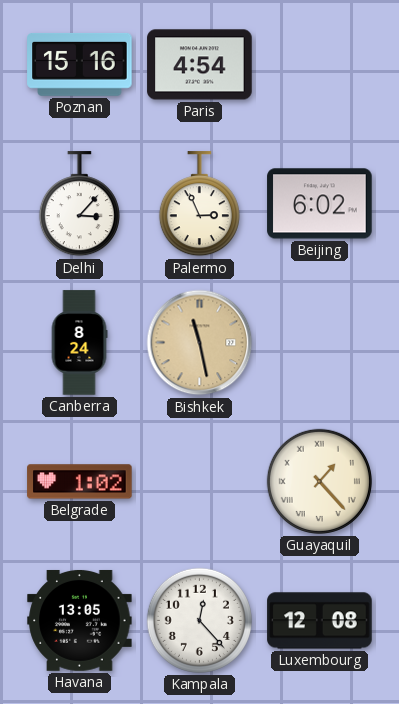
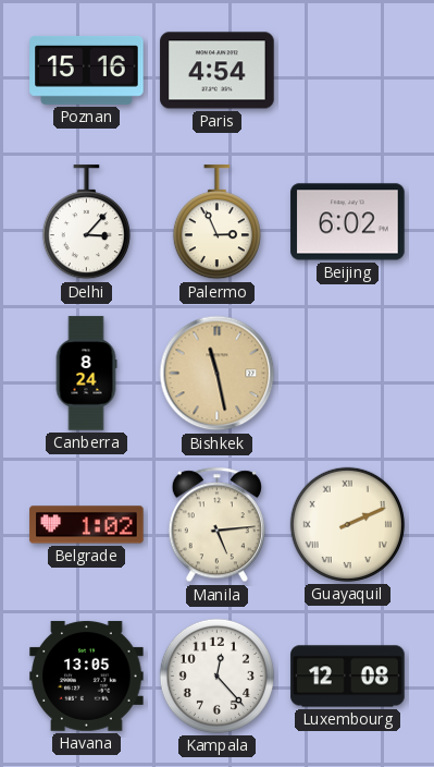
Manila: none -> 5:14 (216, 525)
Guayaquil: 1:23 -> 2:11 (347, 524)
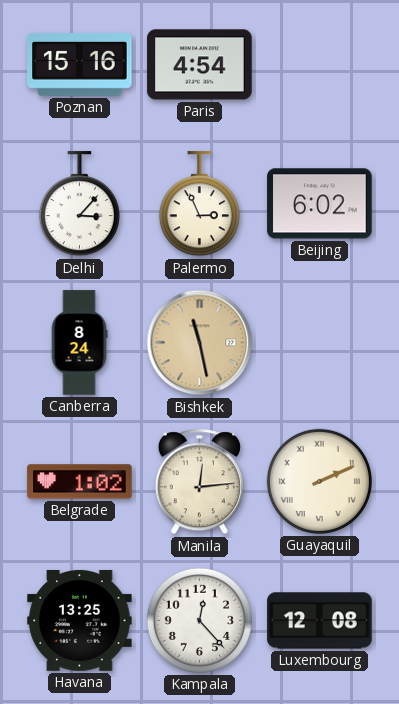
Manila: 5:14 -> 12:14 (199, 482)
Havana: 13:05 -> 13:25 (80, 620)
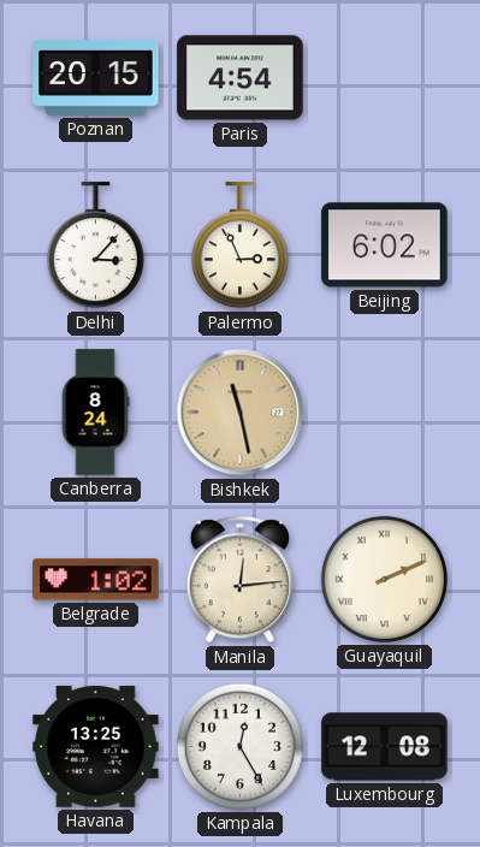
Poznan: 15:16 -> 20:15 (96, 77)
Kampala: 12:23 -> 12:25 (239, 746)
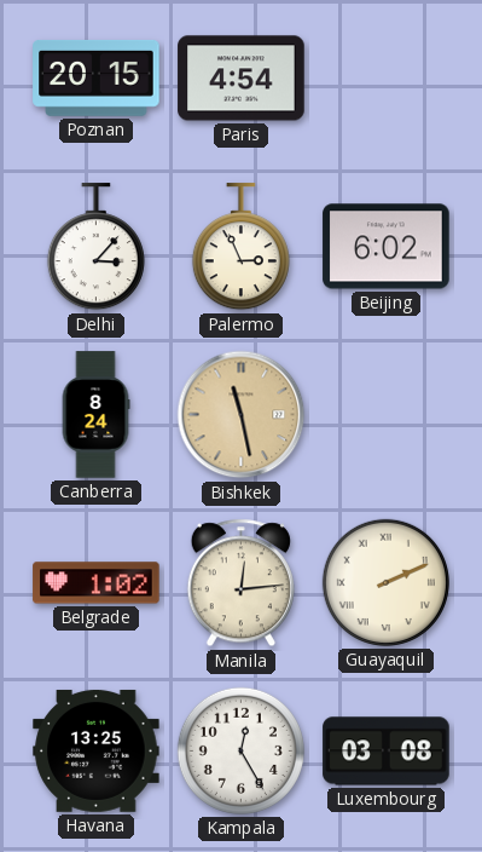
Luxembourg: 12:08 -> 03:08 (387, 752)
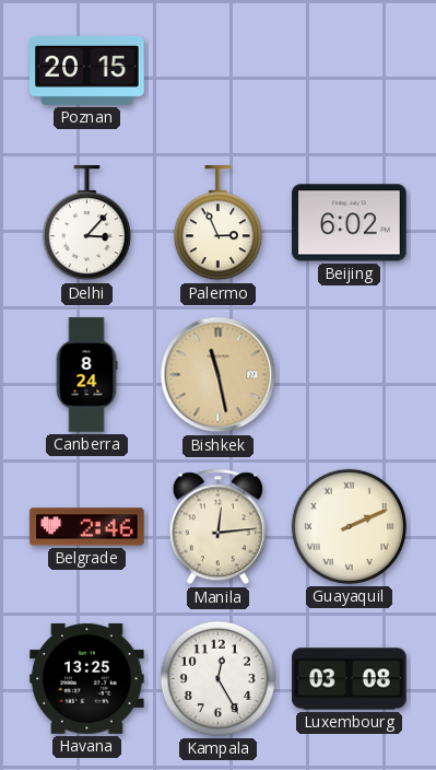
Paris: 4:54 -> none (242, 79)
Belgrade: 1:02 -> 2:46 (87, 527)
